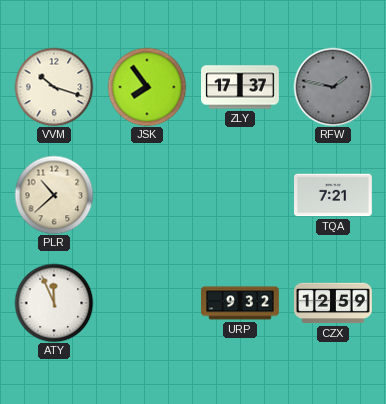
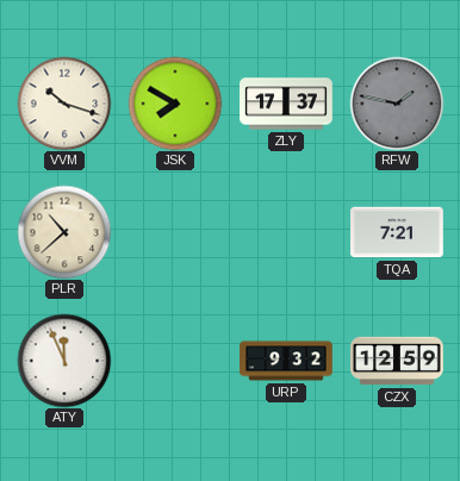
JSK: 7:54 -> 7:50 (175, 104)
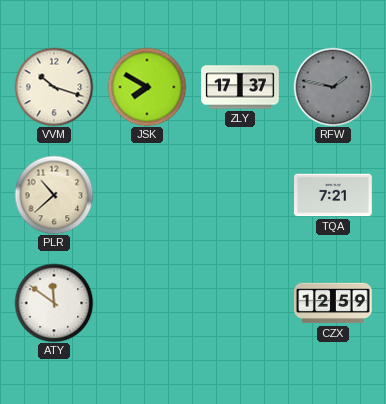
ATY: 11:56 -> 11:51 (54, 303)
URP: 9:32 -> none (286, 361)
